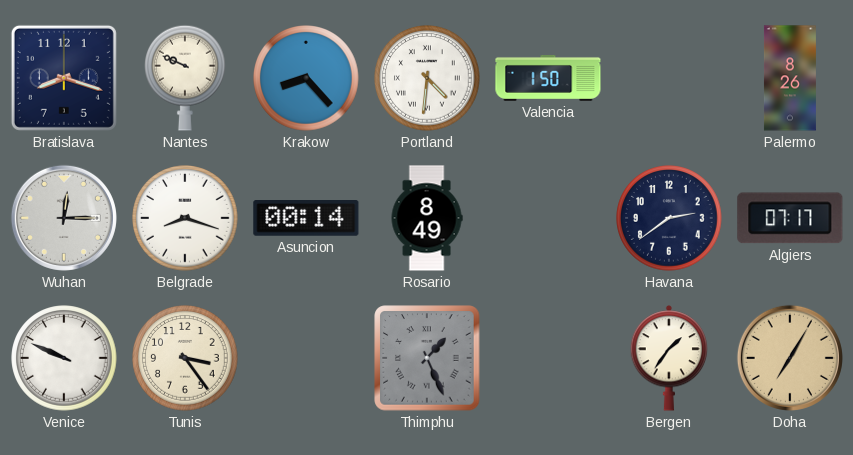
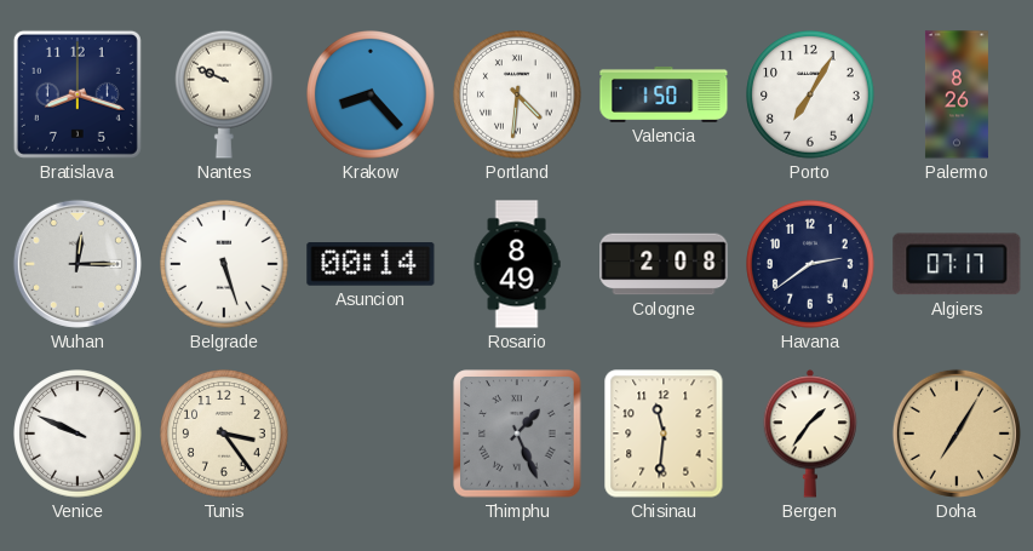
Porto: none -> 7:05 (810, 94)
Belgrade: 8:18 -> 5:27 (224, 264)
Cologne: none -> 2:08 (664, 264)
Chisinau: none -> 11:31 (664, 434)
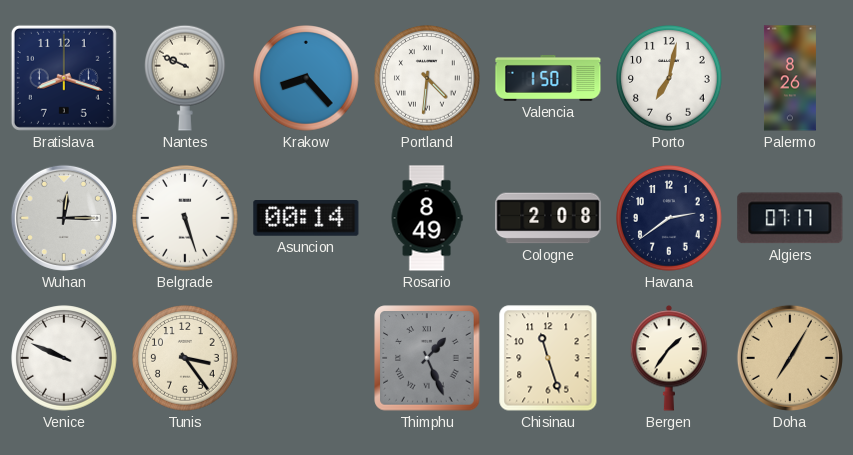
Porto: 7:05 -> 7:02 (669, 78)
Chisinau: 11:31 -> 11:27 (548, 358)
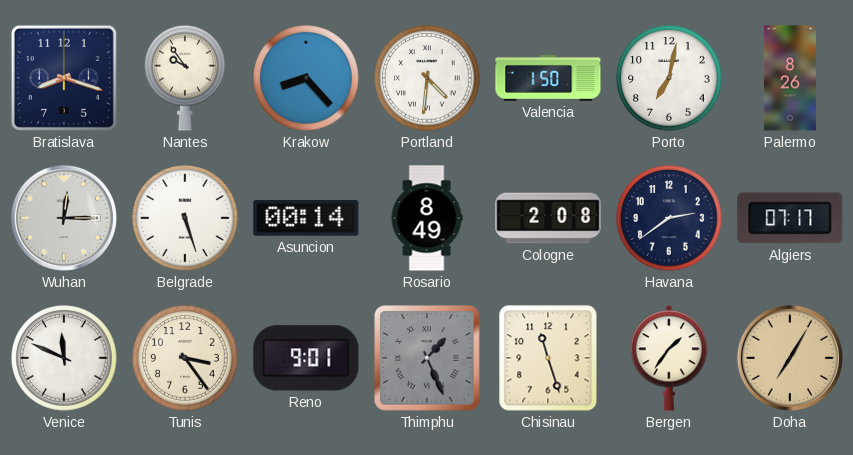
Nantes: 9:49 -> 9:54 (186, 78)
Venice: 9:49 -> 11:49 (64, 358)
Reno: none -> 9:01 (306, 358)
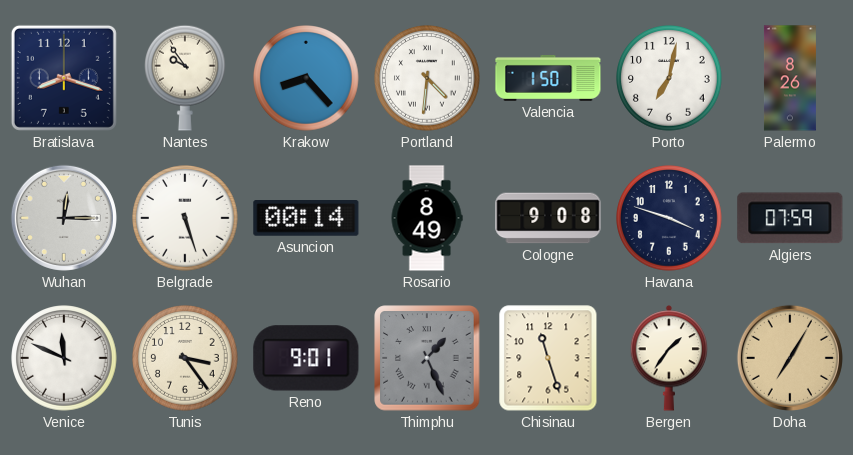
Cologne: 2:08 -> 9:08 (548, 218)
Havana: 2:39 -> 3:48 (669, 218)
Algiers: 07:17 -> 07:59 (790, 218)
